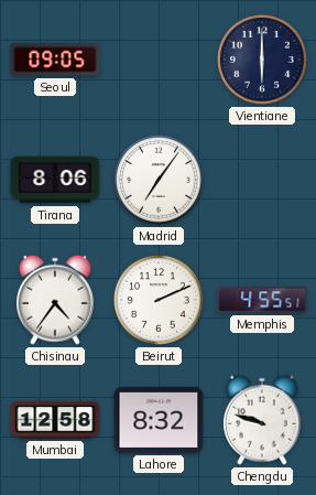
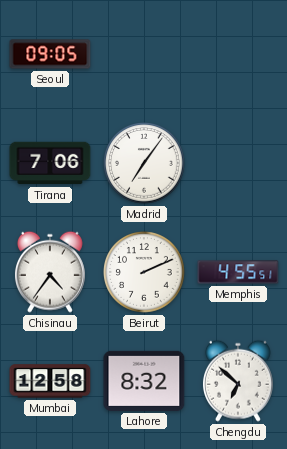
Vientiane: 6:00 -> none (263, 61)
Tirana: 8:06 -> 7:06 (50, 163)
Chengdu: 9:48 -> 6:52 (238, 381)
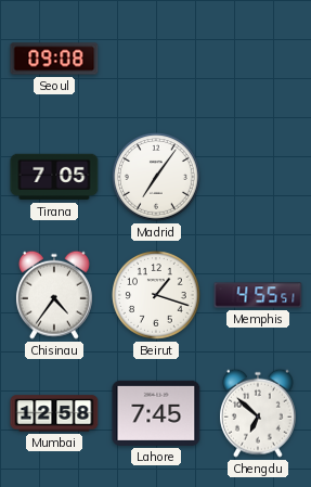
Seoul: 09:05 -> 09:08 (54, 59)
Tirana: 7:06 -> 7:05 (54, 177)
Beirut: 2:11 -> 1:18 (157, 296)
Lahore: 8:32 -> 7:45 (156, 413)
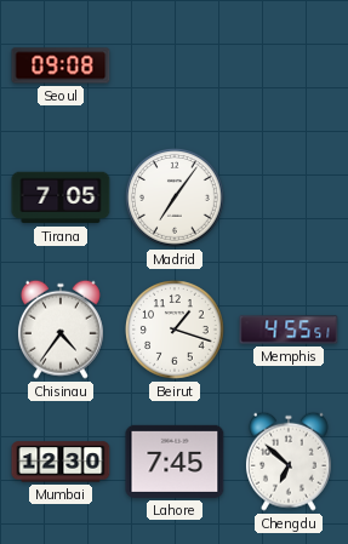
Mumbai: 12:58 -> 12:30 (61, 462)
